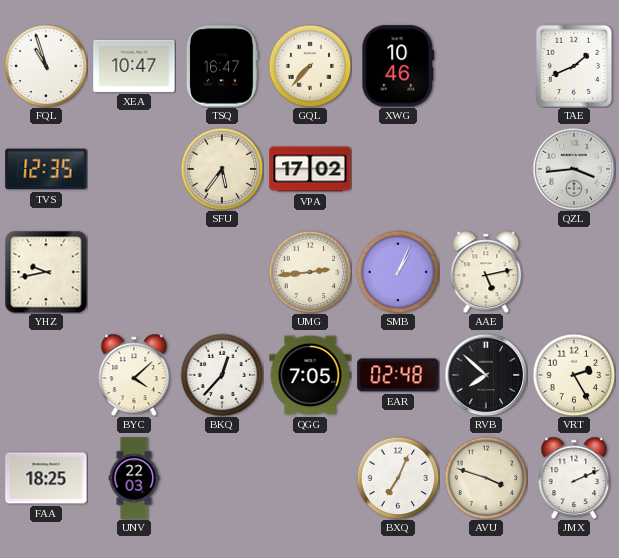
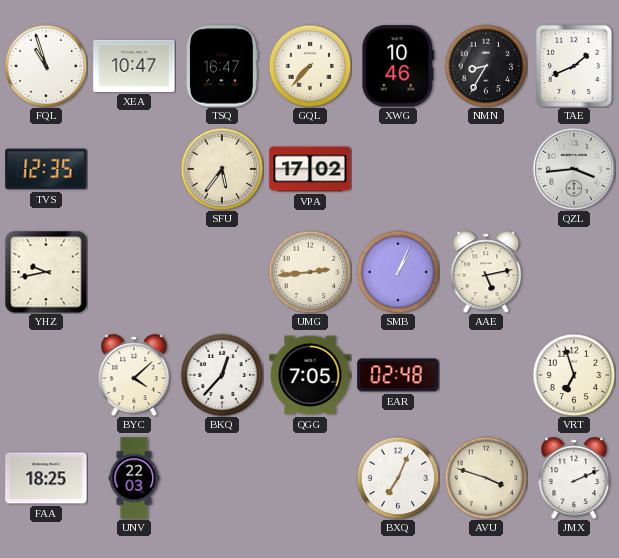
NMN: none -> 8:35 (486, 66)
RVB: 7:52 -> none (486, 375)
VRT: 2:25 -> 6:57 (574, 375)
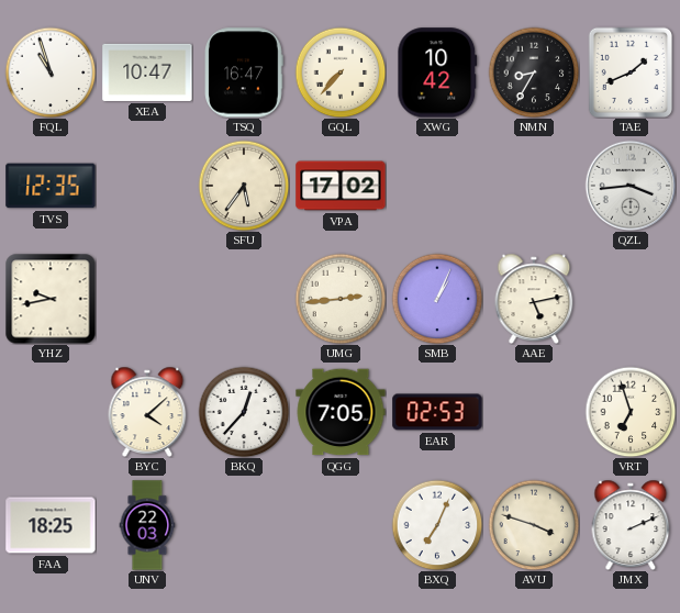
XWG: 10:46 -> 10:42 (437, 73)
EAR: 02:48 -> 02:53 (437, 412)
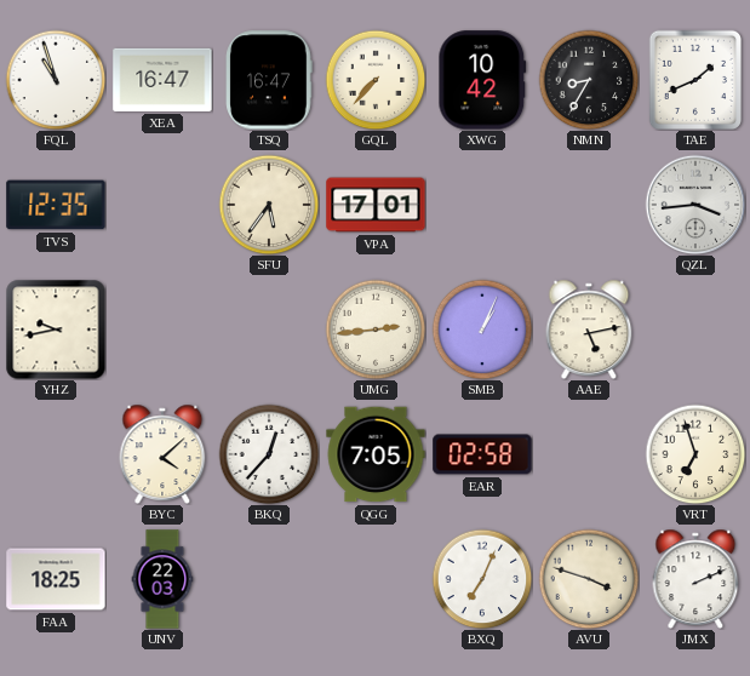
XEA: 10:47 -> 16:47 (162, 80)
VPA: 17:02 -> 17:01 (376, 205)
EAR: 02:53 -> 02:58 (482, 454)
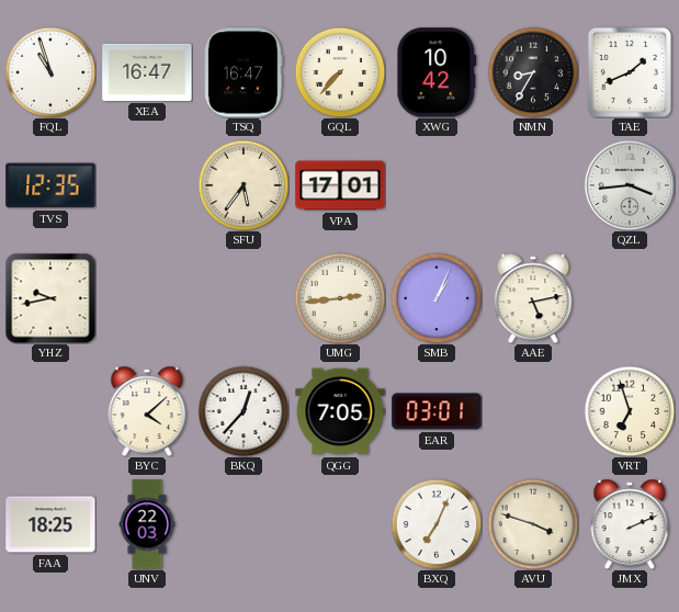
EAR: 02:58 -> 03:01 (437, 411)
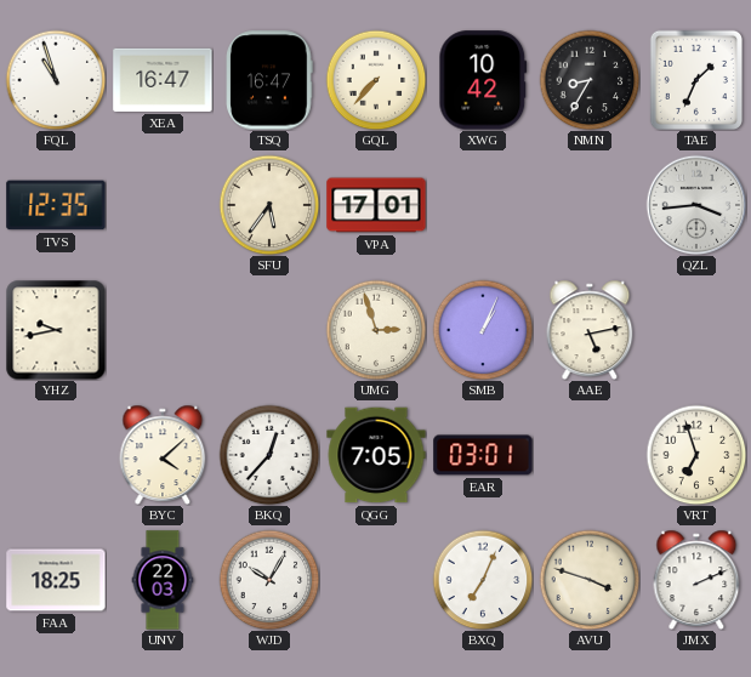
TAE: 1:41 -> 1:34 (696, 79)
UMG: 2:44 -> 2:57 (376, 330)
WJD: none -> 10:05 (269, 580)
